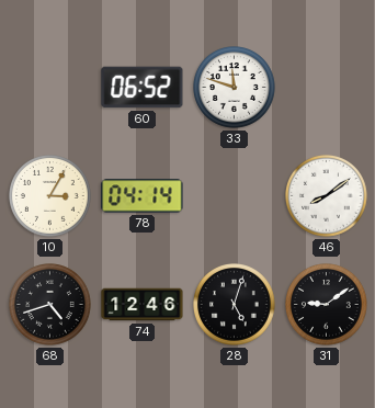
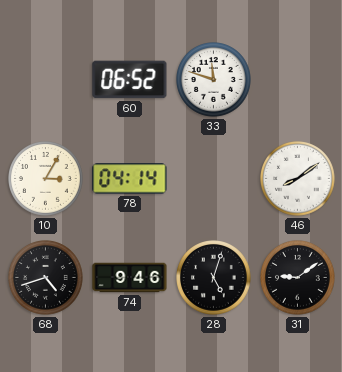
74: 12:46 -> 9:46 (130, 278)
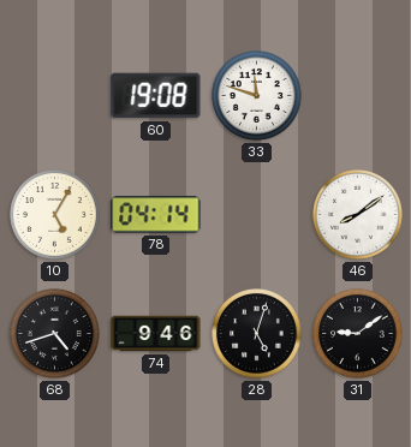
60: 06:52 -> 19:08 (156, 96)
10: 3:05 -> 5:05 (55, 215)
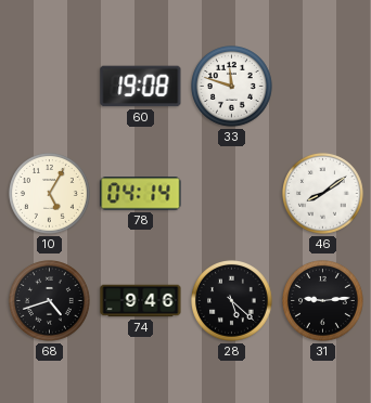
28: 5:03 -> 5:22 (232, 301)
31: 9:09 -> 9:14 (323, 301)
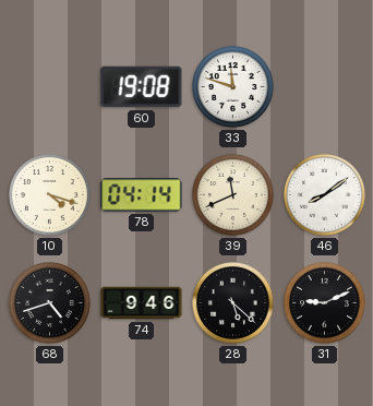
10: 5:05 -> 4:18 (50, 195)
39: none -> 11:41 (233, 195)
31: 9:14 -> 9:11 (325, 303)
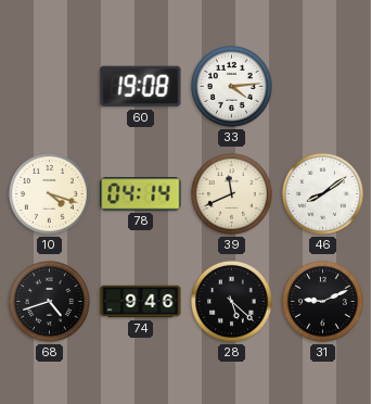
33: 11:48 -> 4:14 (232, 87)
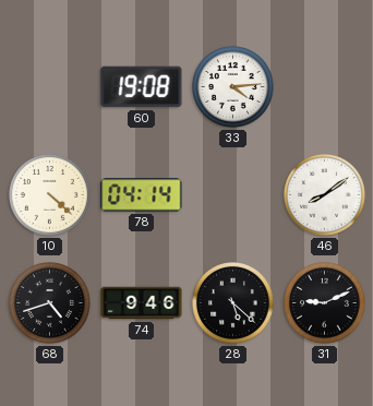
10: 4:18 -> 4:22 (50, 195)
39: 11:41 -> none (232, 194)
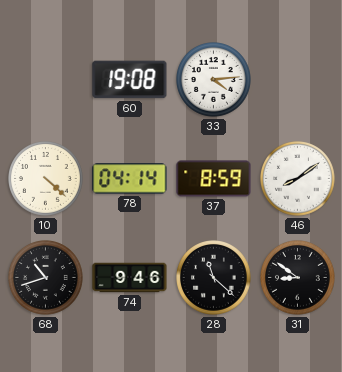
37: none -> 8:59 (214, 179)
68: 4:42 -> 10:42 (46, 278)
28: 5:22 -> 11:22 (214, 278)
31: 9:11 -> 8:51 (298, 278)
